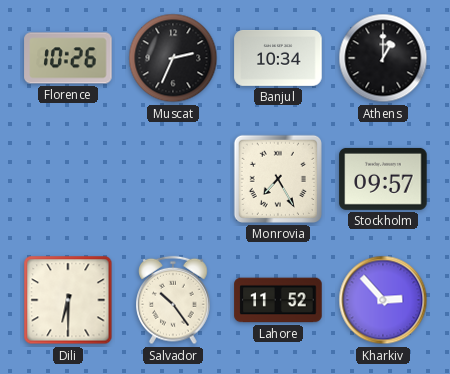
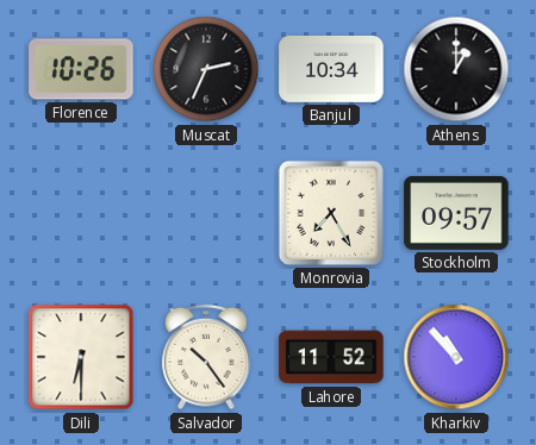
Kharkiv: 2:53 -> 10:53 (456, 357)
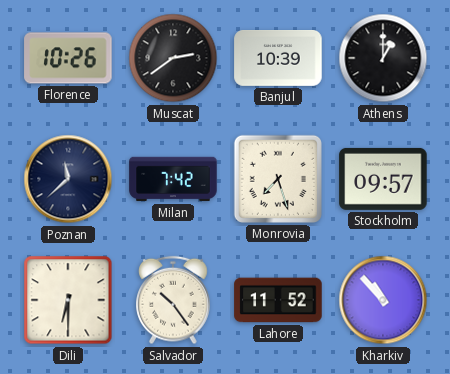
Muscat: 2:34 -> 2:39 (173, 58)
Banjul: 10:34 -> 10:39 (278, 59)
Poznan: none -> 11:38 (68, 179)
Milan: none -> 7:42 (173, 179)
Monrovia: 7:25 -> 7:27 (278, 179)
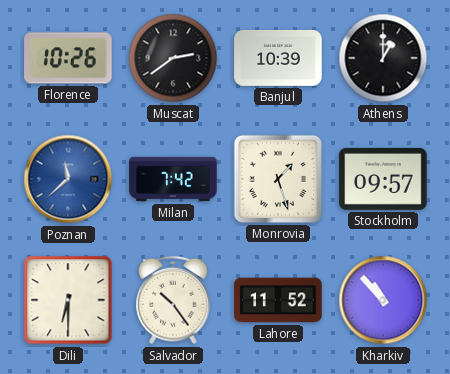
Poznan dial: navy -> blue (68, 179)
Monrovia: 7:27 -> 1:27 (278, 179)
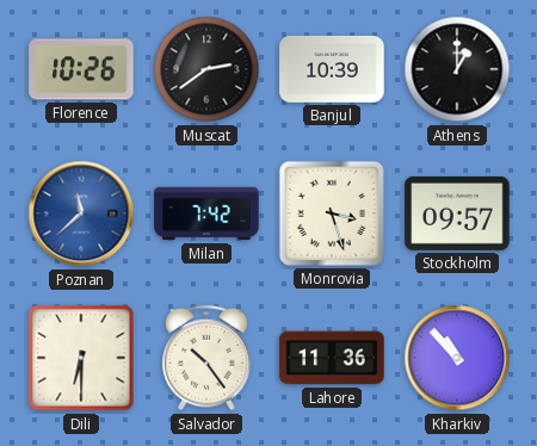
Monrovia: 1:27 -> 3:27 (332, 213)
Lahore: 11:52 -> 11:36 (332, 358)
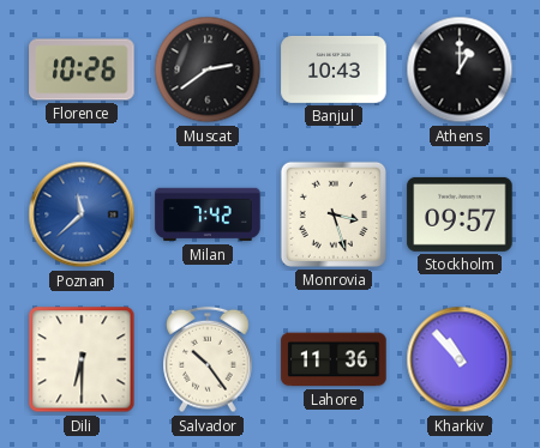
Banjul: 10:39 -> 10:43 (334, 71)
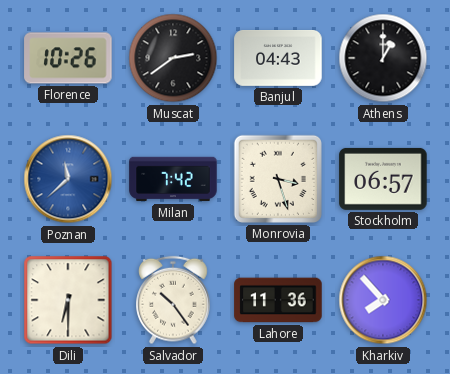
Banjul: 10:43 -> 04:43 (278, 59)
Stockholm: 09:57 -> 06:57 (383, 179)
Kharkiv: 10:53 -> 7:53 (383, 300)
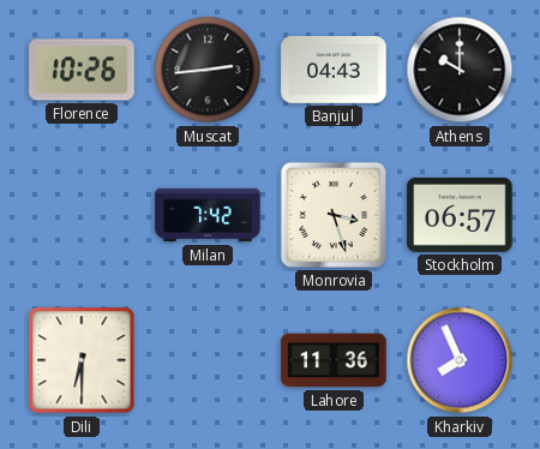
Muscat: 2:39 -> 2:44 (208, 70)
Athens: 1:00 -> 10:00 (460, 70)
Poznan: 11:38 -> none (68, 179)
Salvador: 10:24 -> none (173, 300)
Kharkiv: 7:53 -> 7:56 (460, 360)
